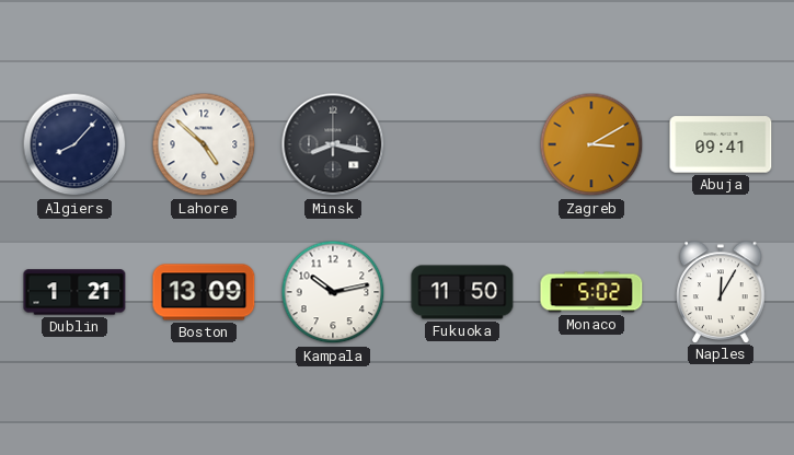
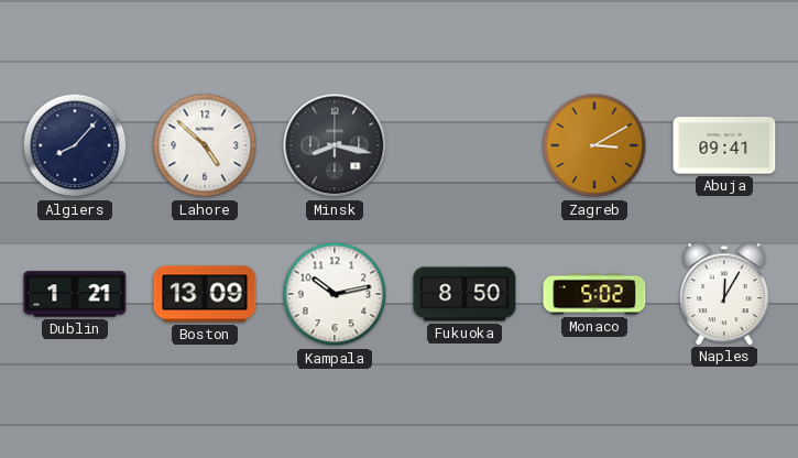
Fukuoka: 11:50 -> 8:50 (464, 294)
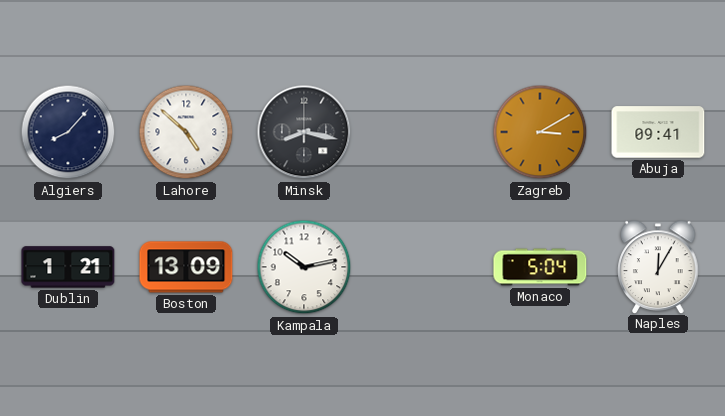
Fukuoka: 8:50 -> none (464, 294)
Monaco: 5:02 -> 5:04 (540, 267)
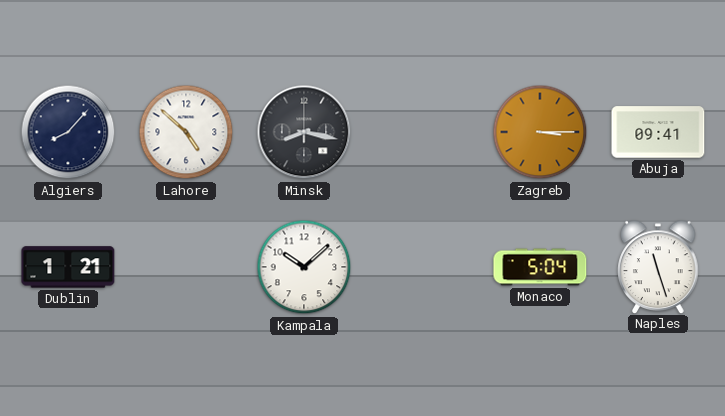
Zagreb: 3:10 -> 3:15 (540, 132)
Boston: 13:09 -> none (186, 267)
Kampala: 10:13 -> 10:08 (304, 267)
Naples: 12:05 -> 11:27 (658, 267)
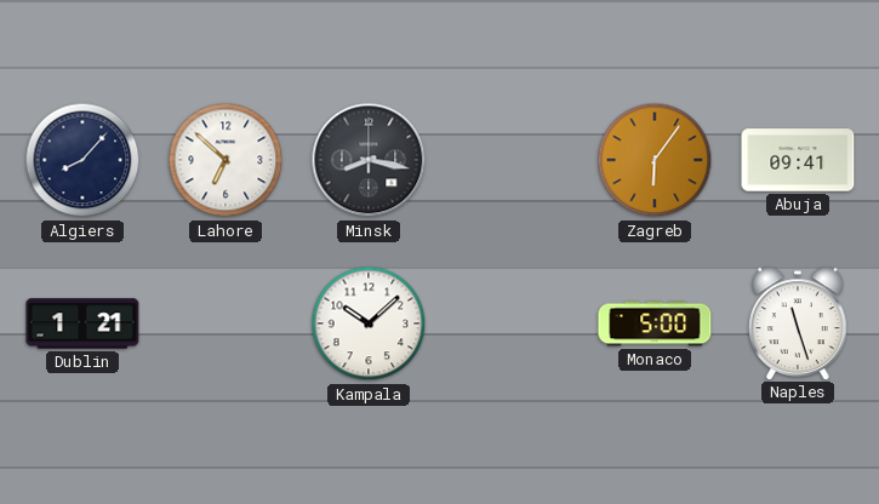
Lahore: 4:52 -> 6:52 (226, 160)
Zagreb: 3:15 -> 6:06 (655, 160)
Monaco: 5:04 -> 5:00 (655, 323)
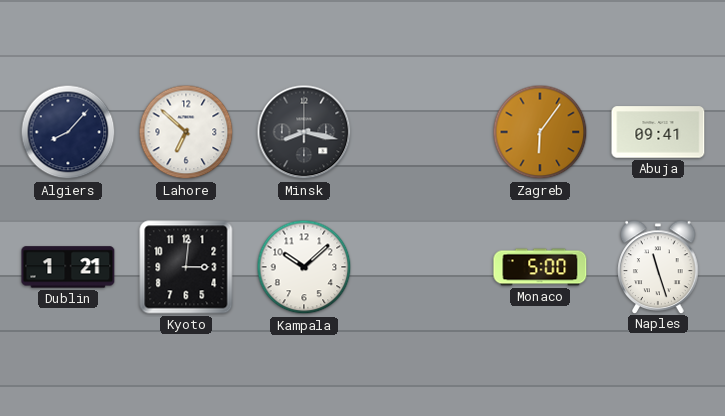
Kyoto: none -> 3:01 (186, 267)
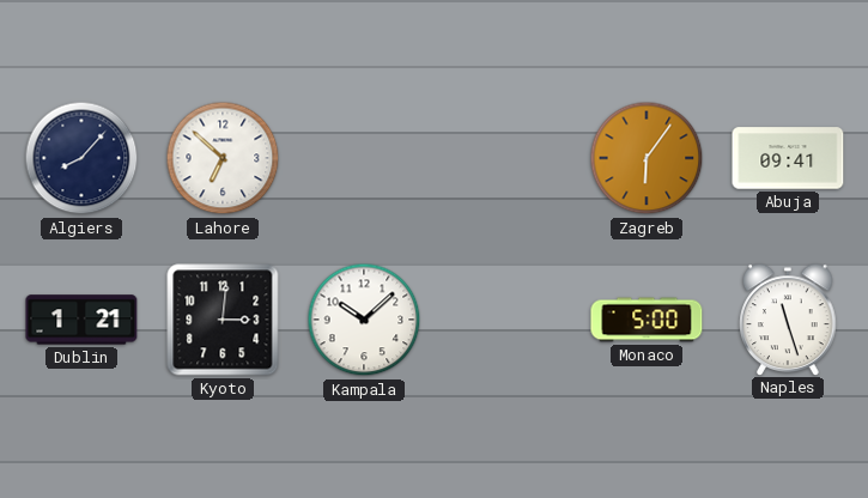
Minsk: 8:17 -> none (304, 132)
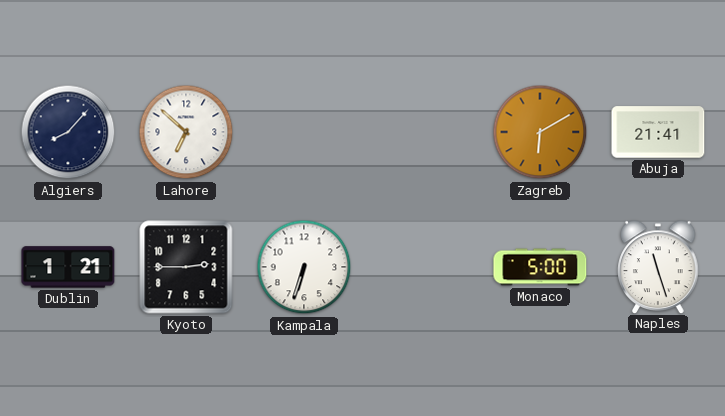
Zagreb: 6:06 -> 6:10 (540, 132)
Abuja: 09:41 -> 21:41 (658, 132)
Kyoto: 3:01 -> 2:45 (186, 267)
Kampala: 10:08 -> 6:33 (304, 267)
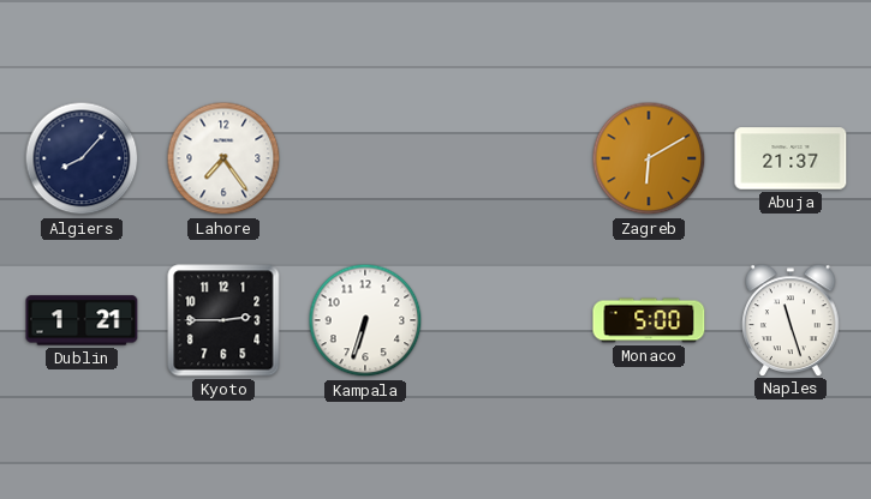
Lahore: 6:52 -> 7:24 (223, 158)
Abuja: 21:41 -> 21:37 (791, 158)
